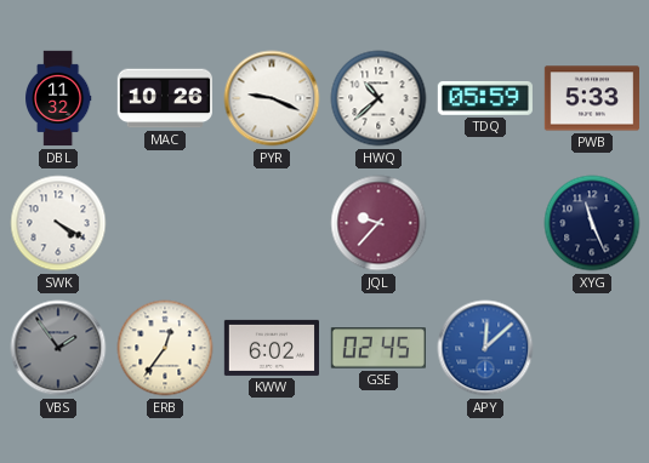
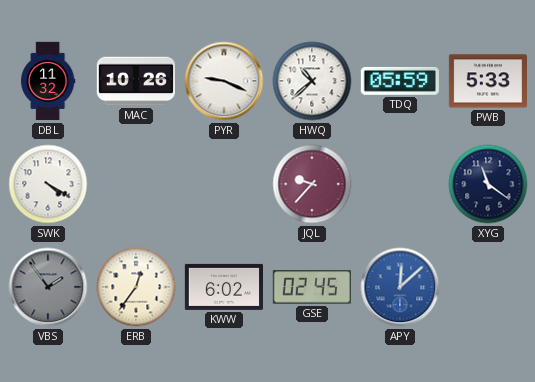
XYG: 11:26 -> 11:21 (488, 184)
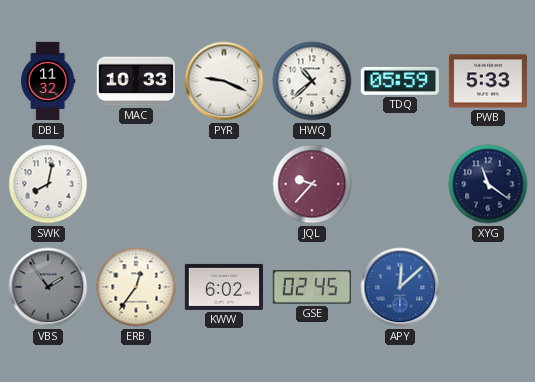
MAC: 10:26 -> 10:33 (135, 81)
SWK: 4:20 -> 8:02 (48, 184)
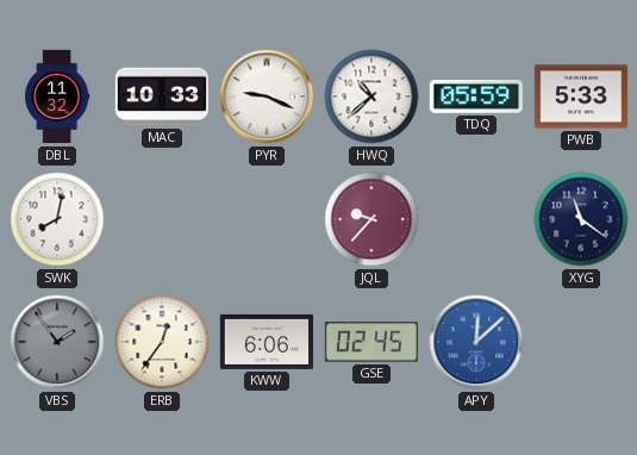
KWW: 6:02 -> 6:06 (266, 342)
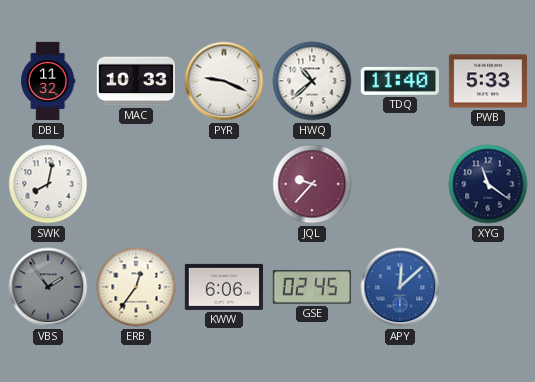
TDQ: 05:59 -> 11:40 (400, 81)
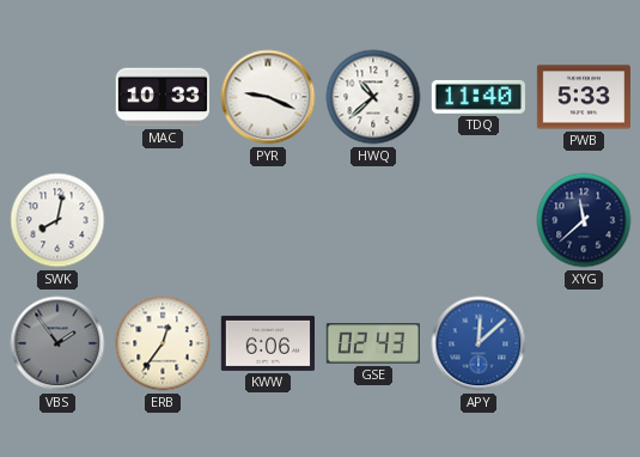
DBL: 11:32 -> none (49, 81)
JQL: 9:37 -> none (312, 184)
XYG: 11:21 -> 11:38 (584, 220)
GSE: 02:45 -> 02:43 (373, 343)
